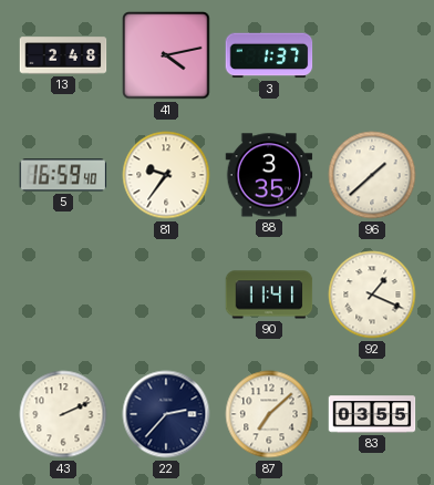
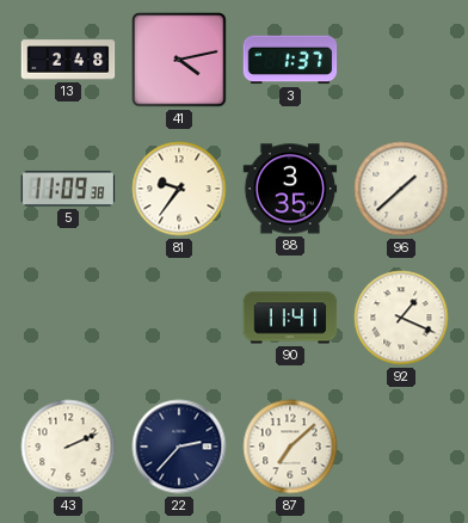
5: 16:59 -> 11:09 (68, 189)
83: 03:55 -> none (372, 414)
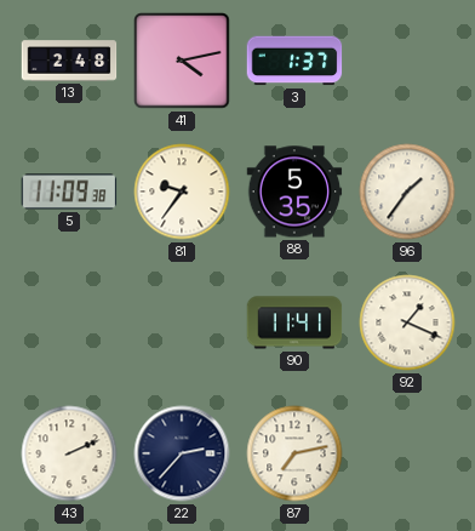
88: 3:35 -> 5:35 (294, 192)
96: 1:38 -> 1:36 (407, 192)
87: 7:08 -> 7:13 (294, 453)
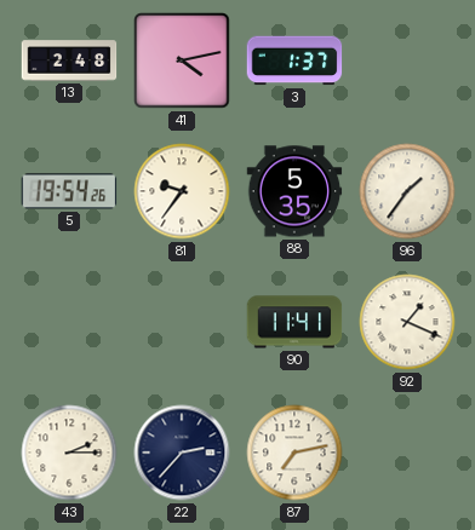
5: 11:09 -> 19:54 (69, 191)
43: 2:11 -> 2:15 (69, 453)
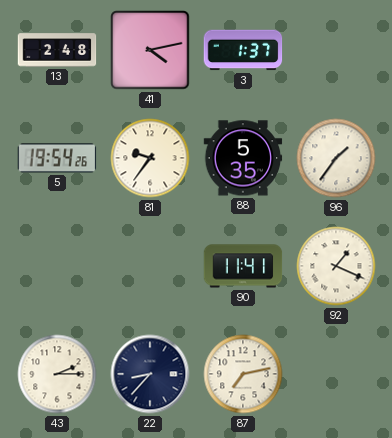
22: 2:37 -> 8:37 (150, 374)
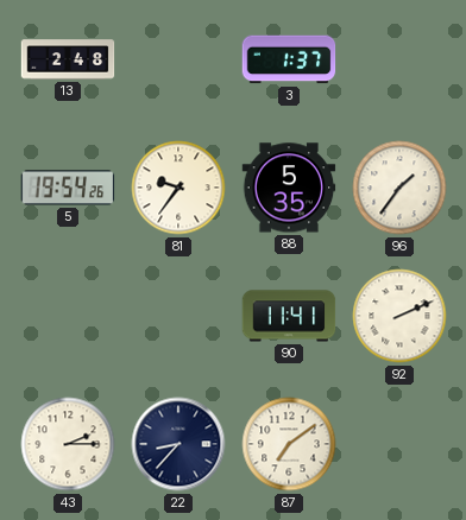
41: 4:13 -> none (150, 50)
92: 1:19 -> 2:11 (399, 316)
87: 7:13 -> 7:09 (289, 444)
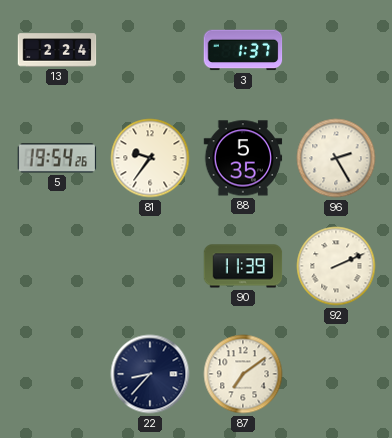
13: 2:48 -> 2:24 (57, 50)
96: 1:36 -> 2:25 (336, 158)
90: 11:41 -> 11:39 (243, 266)
43: 2:15 -> none (68, 444)
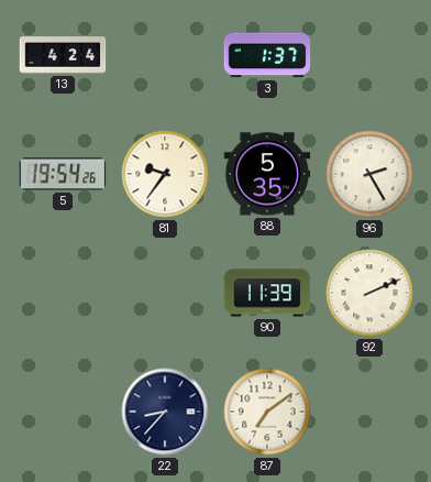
13: 2:24 -> 4:24 (63, 55)
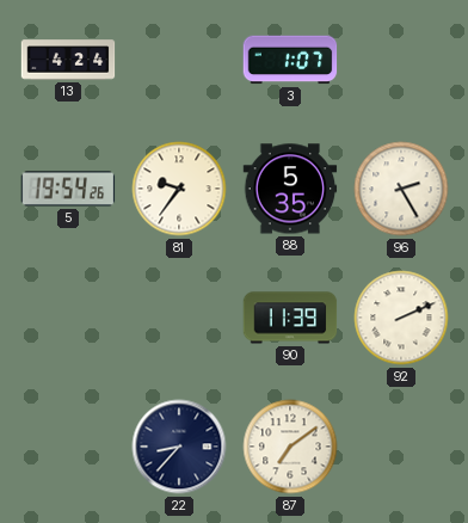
3: 1:37 -> 1:07 (290, 60)
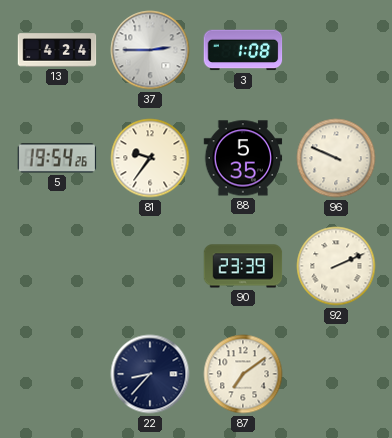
37: none -> 2:45 (150, 50)
3: 1:07 -> 1:08 (243, 50)
96: 2:25 -> 9:49 (336, 158)
90: 11:39 -> 23:39 (243, 266)
